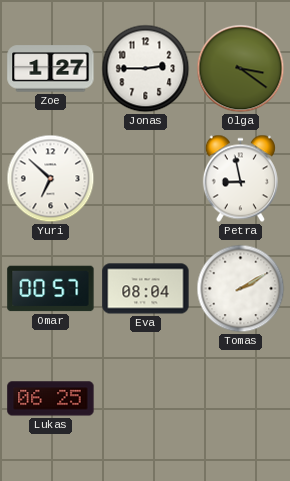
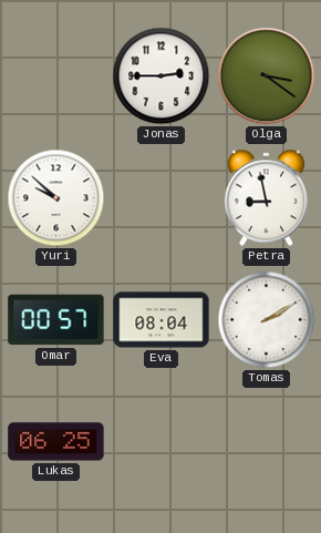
Zoe: 1:27 -> none (51, 69)
Yuri: 6:52 -> 9:52 (56, 198)
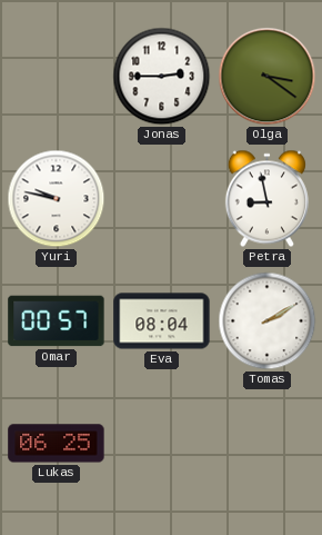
Yuri: 9:52 -> 9:47 (57, 199)
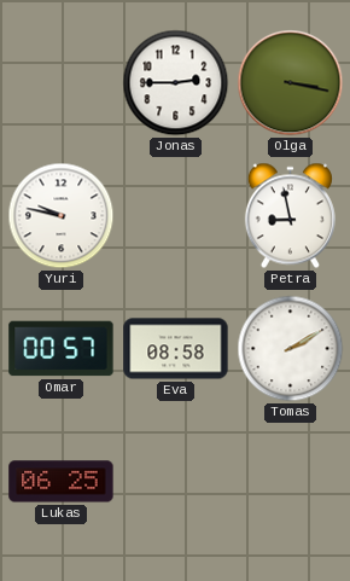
Olga: 3:21 -> 3:17 (291, 83)
Eva: 08:04 -> 08:58 (176, 349)
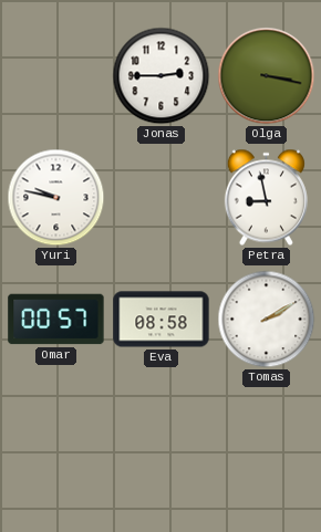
Lukas: 06:25 -> none (62, 482)
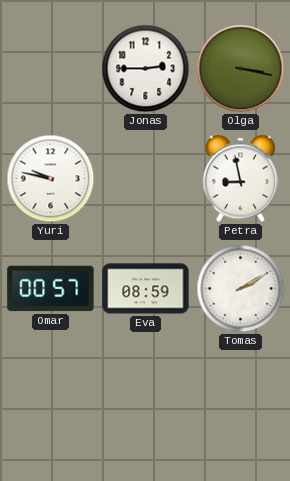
Eva: 08:58 -> 08:59 (146, 289)
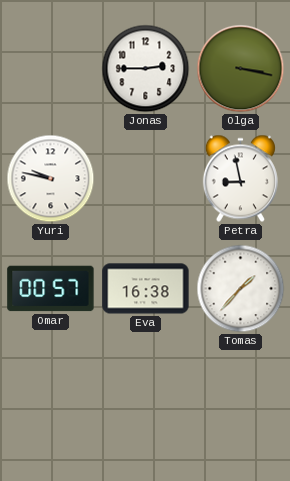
Eva: 08:59 -> 16:38 (146, 289)
Tomas: 2:10 -> 1:37 (241, 289)
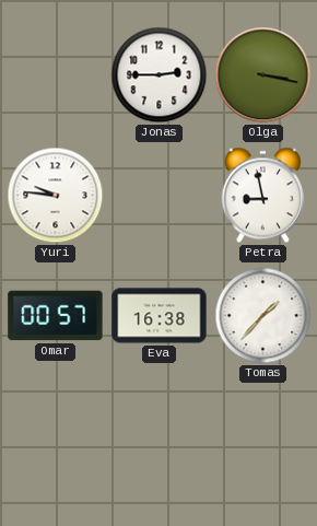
Yuri: 9:47 -> 9:46 (56, 196)
